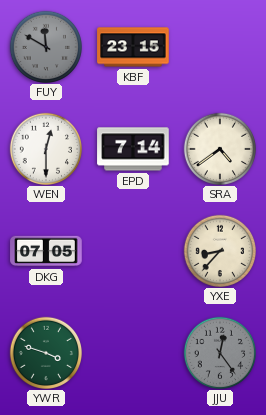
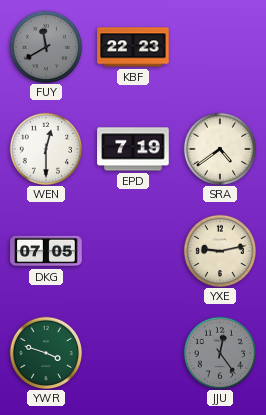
FUY: 11:50 -> 11:40 (45, 46)
KBF: 23:15 -> 22:23 (133, 47)
EPD: 7:14 -> 7:19 (133, 149)
YXE: 8:37 -> 9:13 (219, 250)
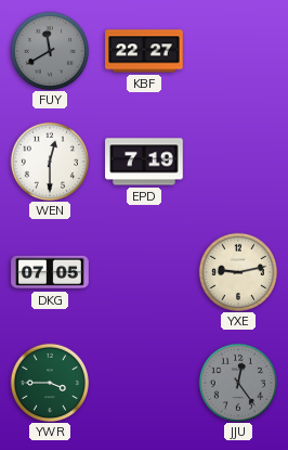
KBF: 22:23 -> 22:27 (144, 51)
SRA: 4:39 -> none (219, 148)
YWR: 3:48 -> 3:45 (49, 382)
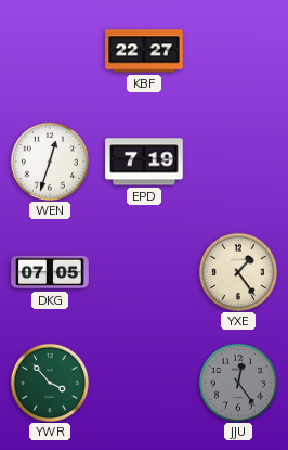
FUY: 11:40 -> none (49, 50)
WEN: 12:30 -> 12:33 (49, 160)
YXE: 9:13 -> 1:24 (237, 271)
YWR: 3:45 -> 3:53 (49, 382)
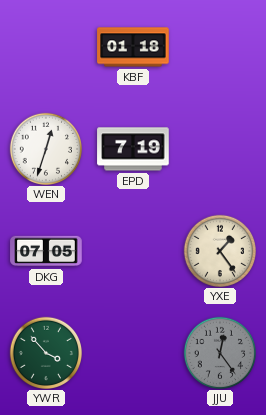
KBF: 22:27 -> 01:18 (133, 47)
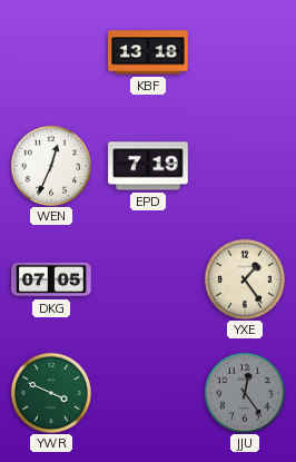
KBF: 01:18 -> 13:18 (148, 52)
WEN: 12:33 -> 12:34 (50, 165)
YWR: 3:53 -> 3:49 (50, 392)
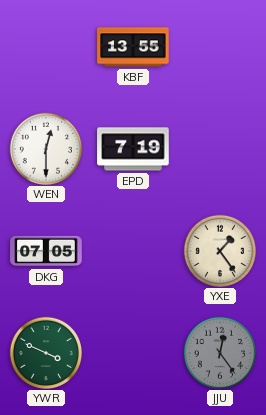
KBF: 13:18 -> 13:55 (133, 47)
WEN: 12:34 -> 12:30 (45, 148)
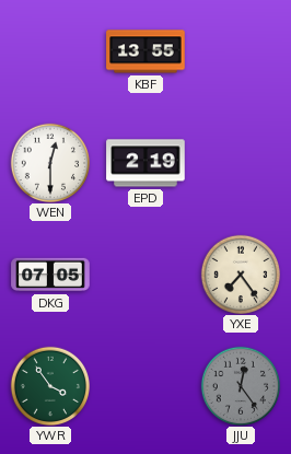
EPD: 7:19 -> 2:19 (145, 163)
YXE: 1:24 -> 7:24 (240, 273)
YWR: 3:49 -> 3:54 (49, 385)
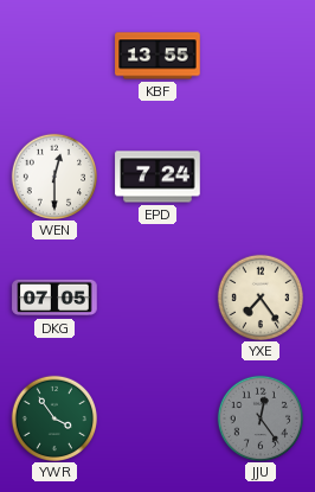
EPD: 2:19 -> 7:24 (157, 177)
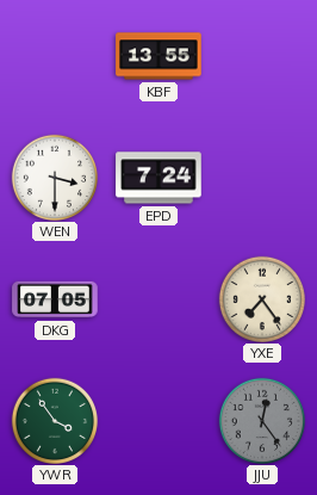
WEN: 12:30 -> 3:30 (54, 177)
